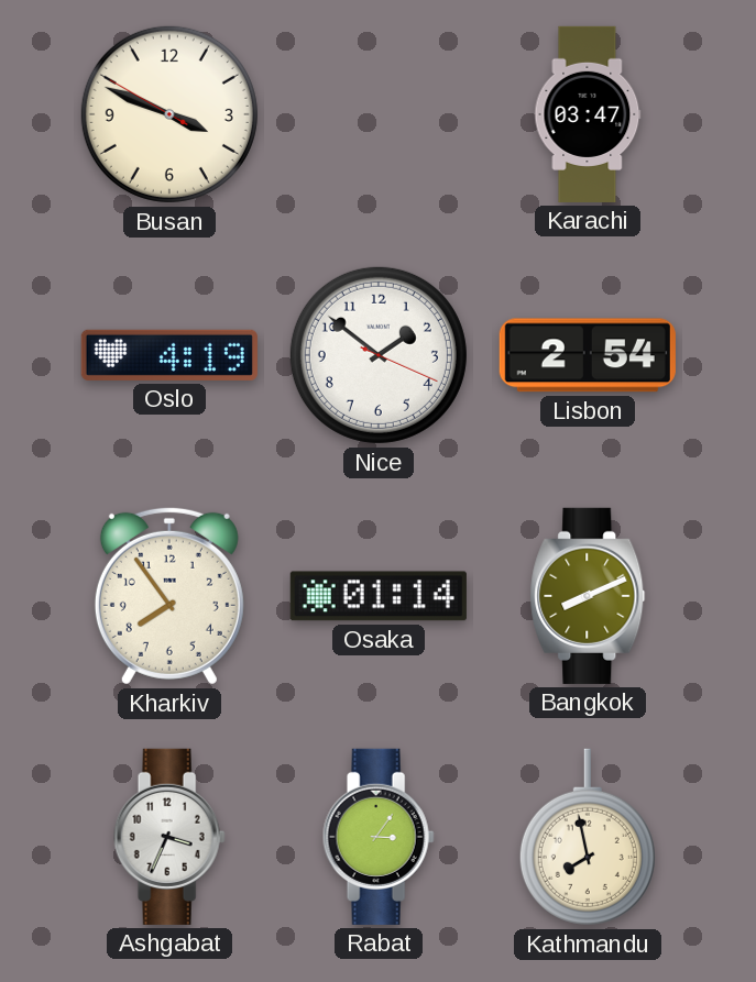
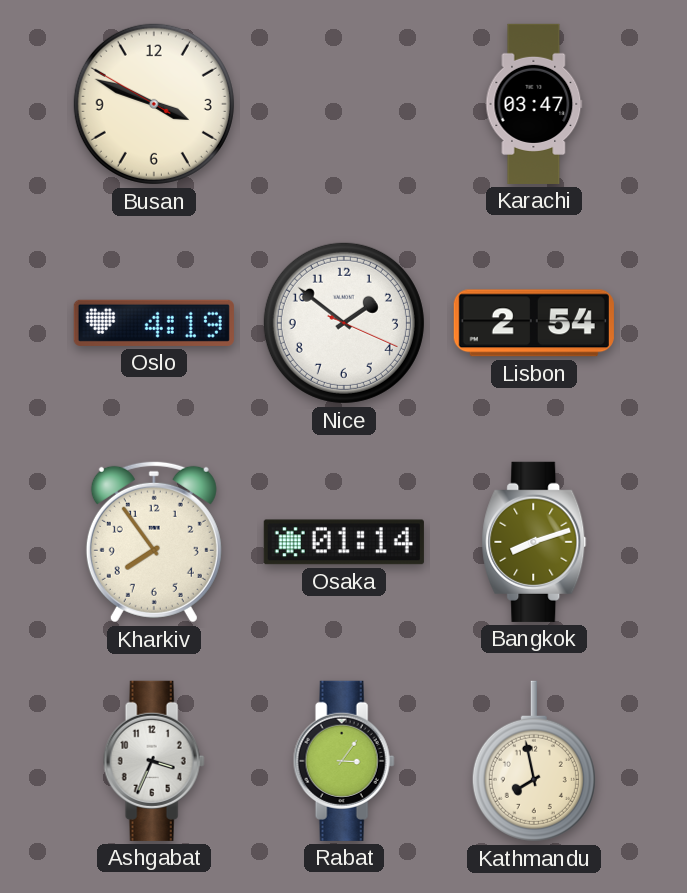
Bangkok: 8:11 -> 8:12 (534, 542)
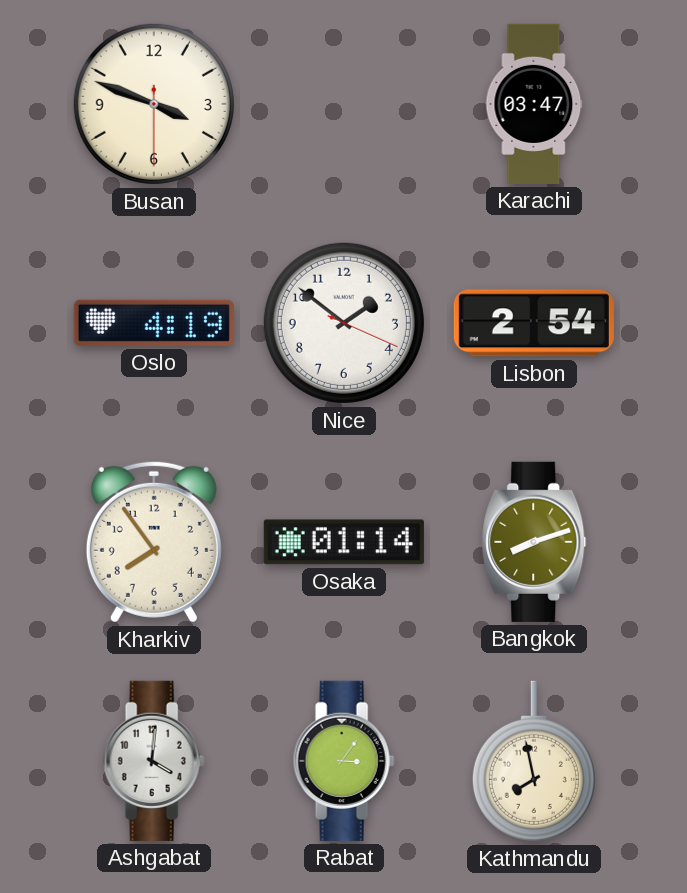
Busan: 3:48:50 -> 3:48:30 (154, 104)
Ashgabat: 3:34 -> 4:01 (154, 761)
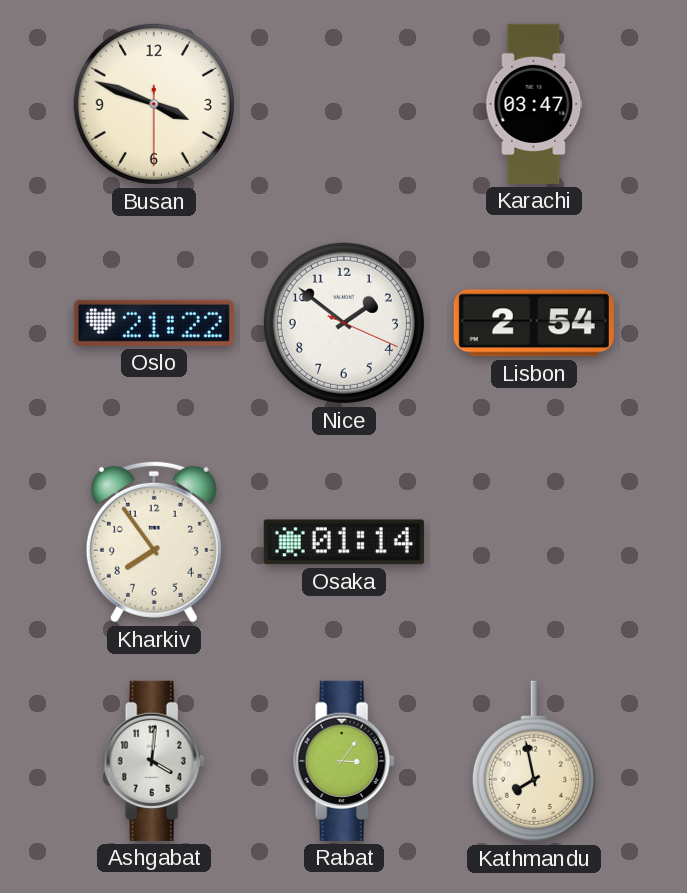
Oslo: 4:19 -> 21:22 (154, 323)
Bangkok: 8:12 -> none (534, 542)
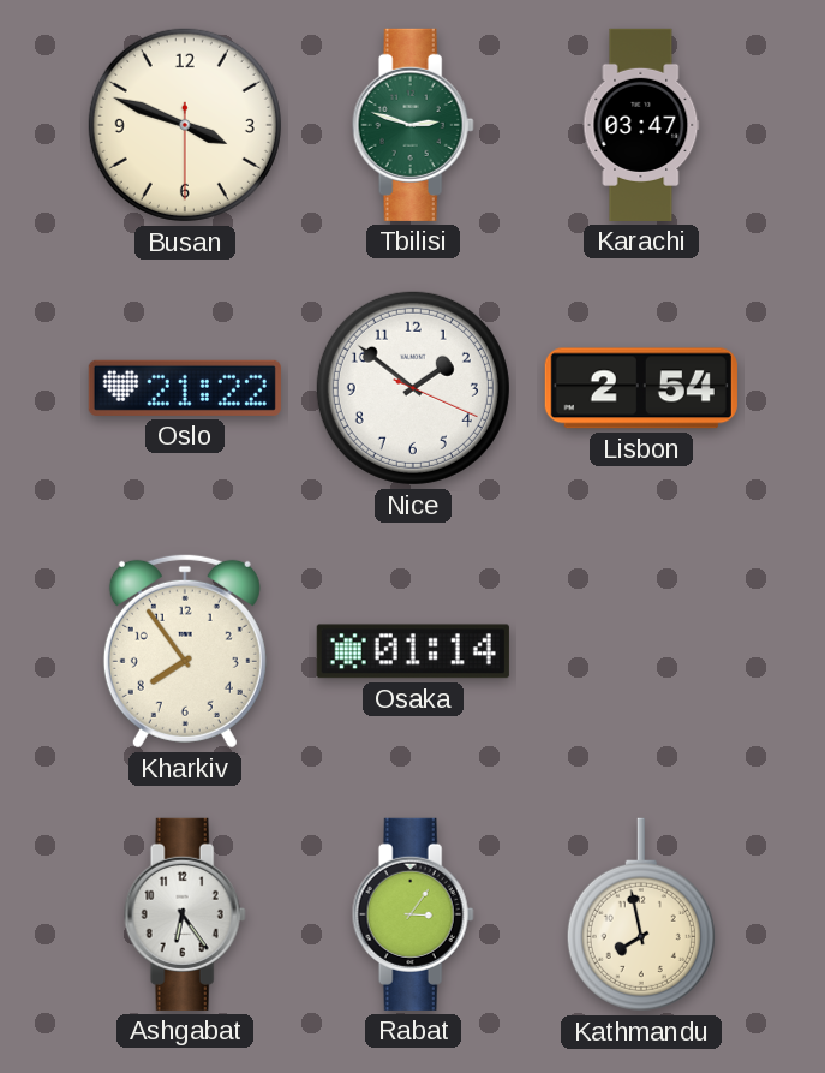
Tbilisi: none -> 2:48 (413, 125)
Ashgabat: 4:01 -> 6:24 (185, 914)
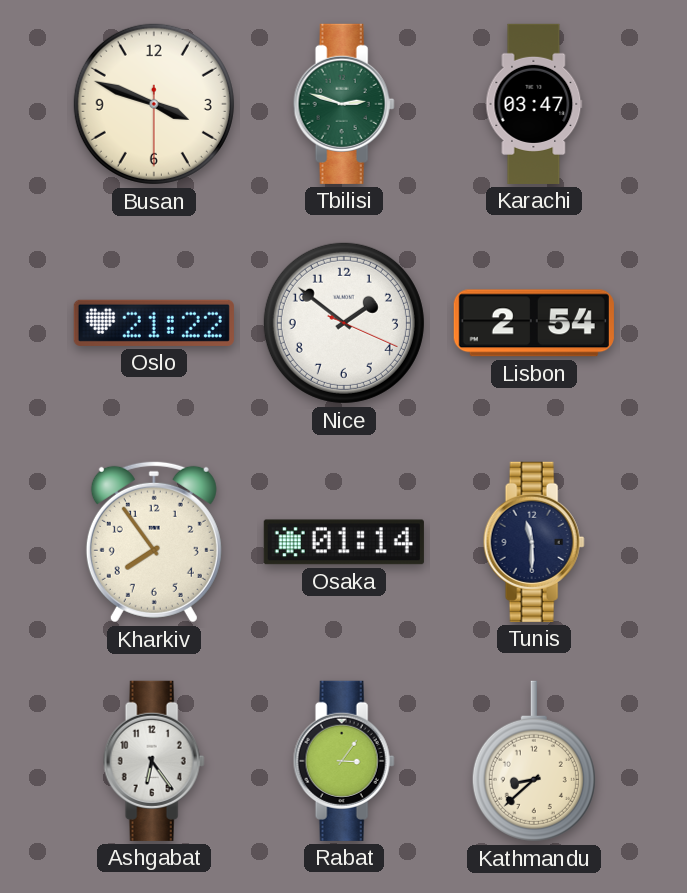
Tunis: none -> 11:30 (534, 542)
Kathmandu: 7:58 -> 8:38 (534, 761)
